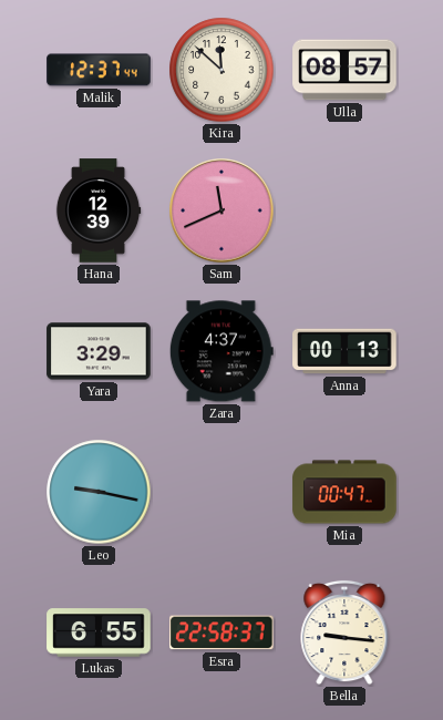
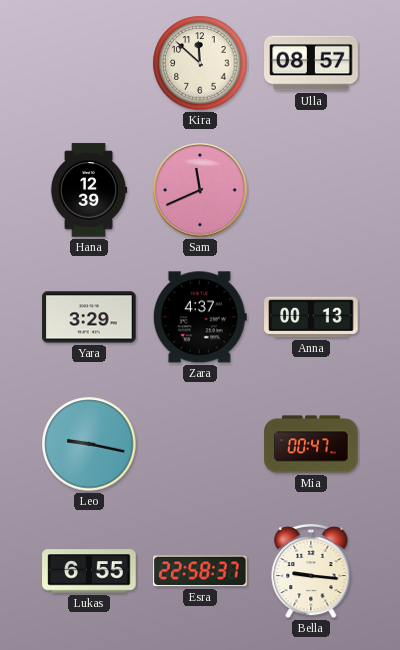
Malik: 12:37 -> none (99, 70)
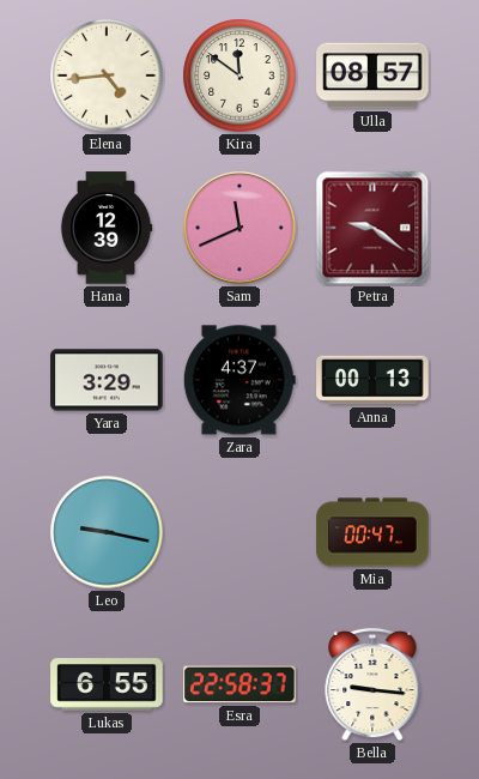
Elena: none -> 4:44 (107, 76)
Kira: 11:52 -> 11:51 (239, 76)
Petra: none -> 9:21 (372, 228)
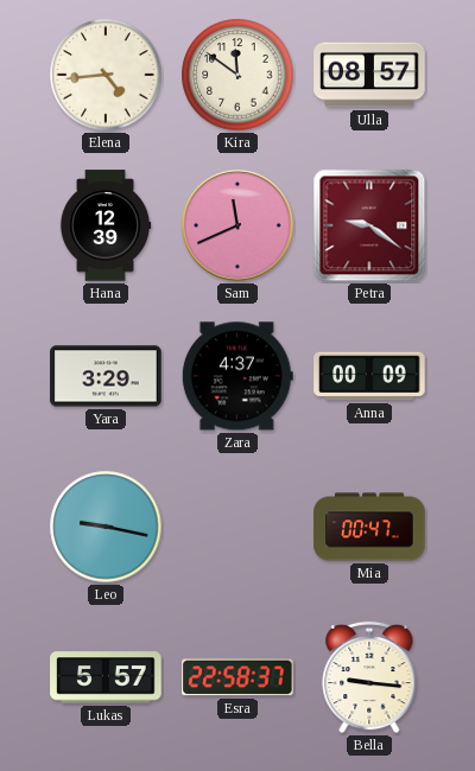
Anna: 00:13 -> 00:09 (369, 376)
Lukas: 6:55 -> 5:57 (106, 677)
